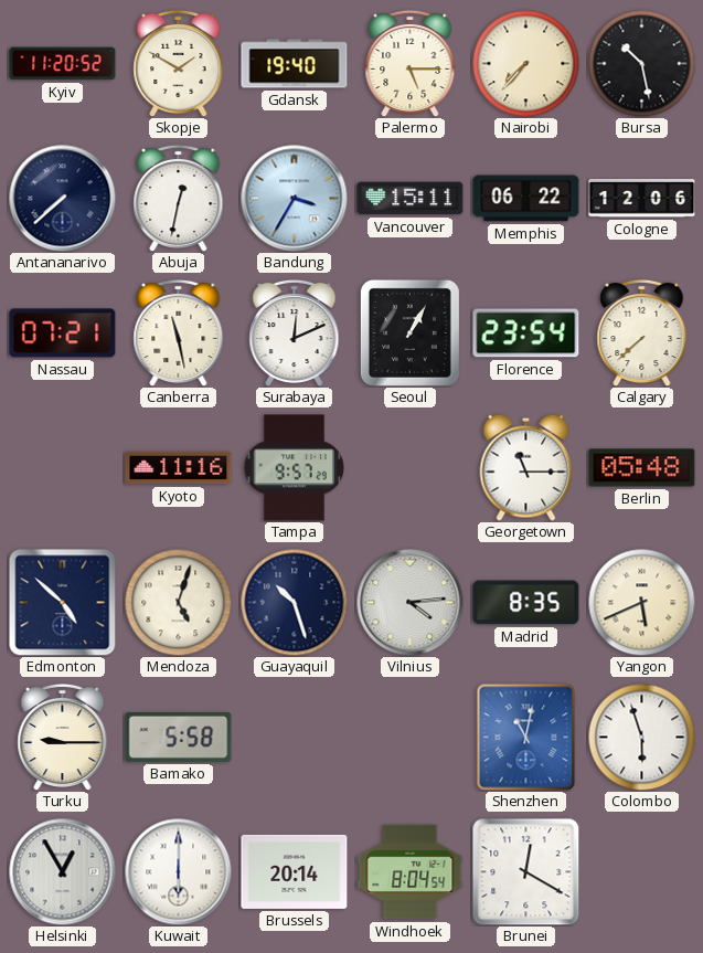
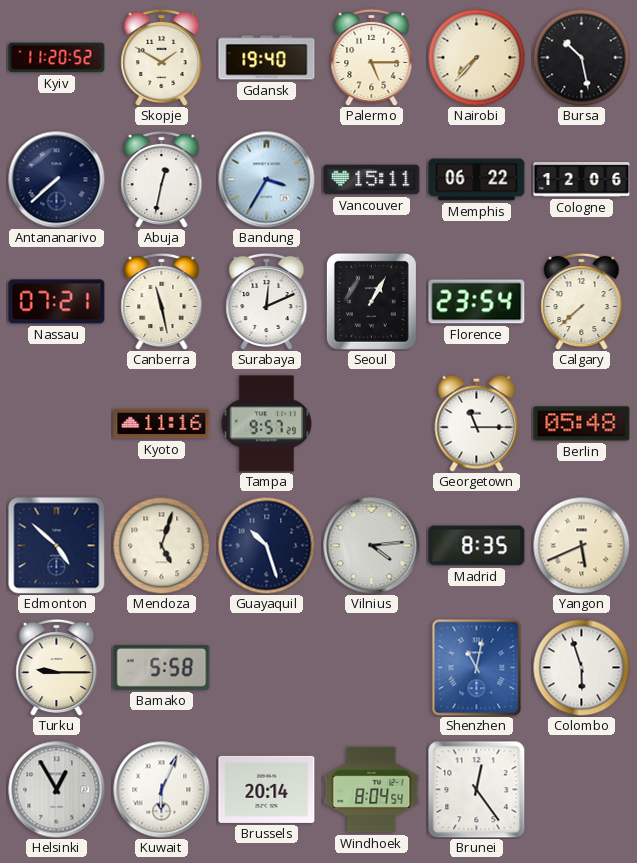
Kuwait: 6:00 -> 6:04 (162, 790)
Brunei: 12:20 -> 12:24 (477, 790)
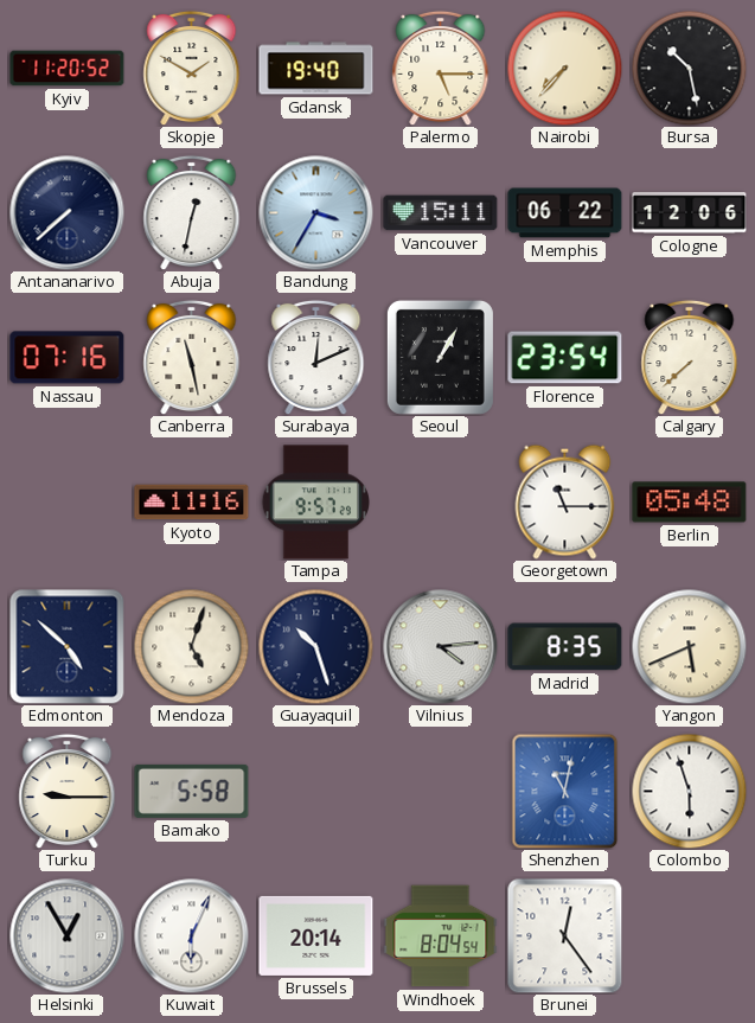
Nassau: 07:21 -> 07:16 (68, 358)
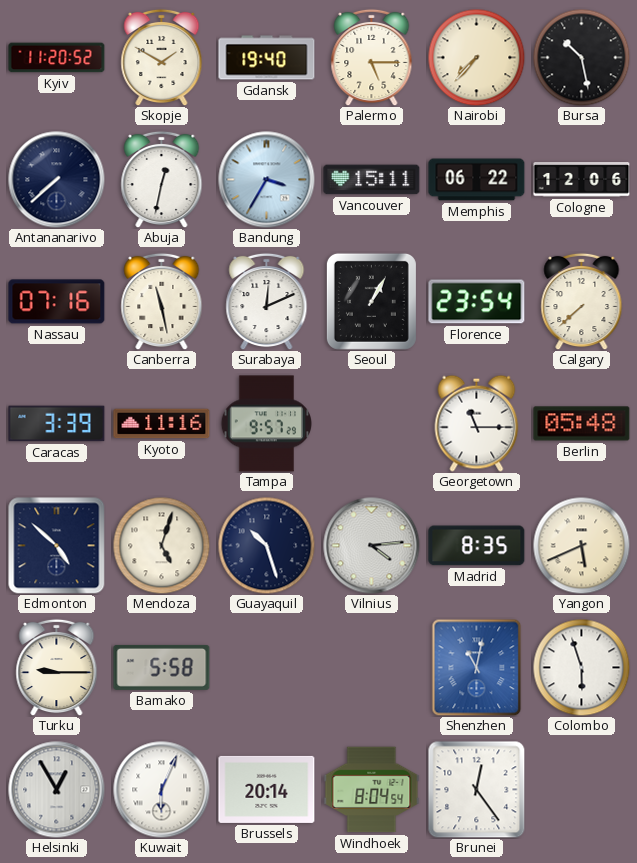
Caracas: none -> 3:39 (57, 424)
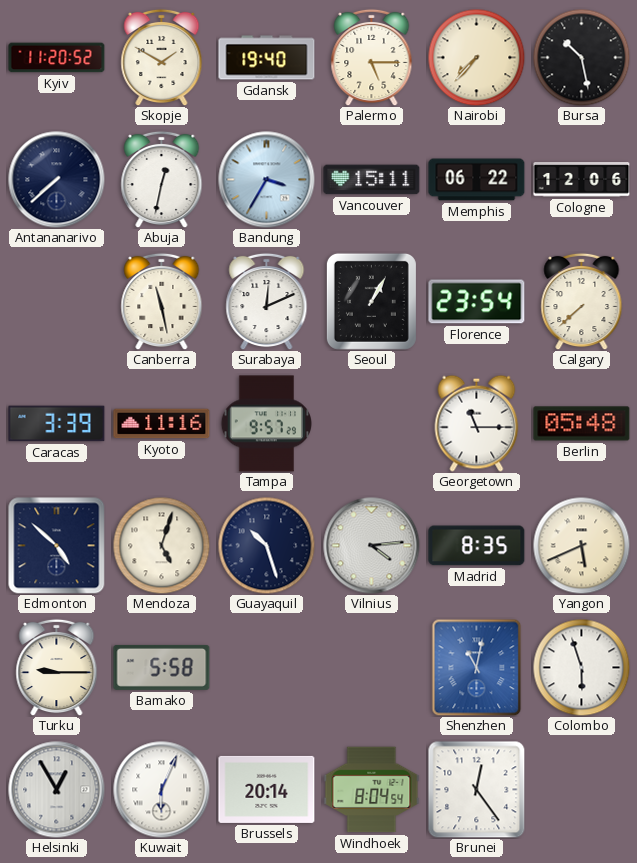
Nassau: 07:16 -> none (57, 302)
